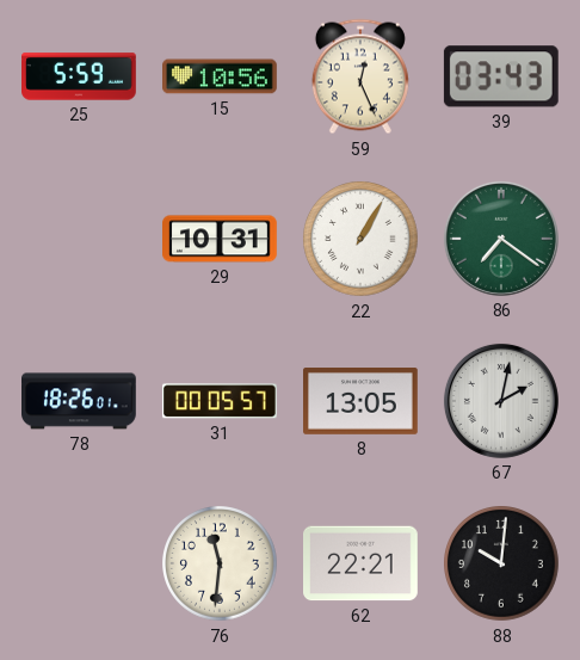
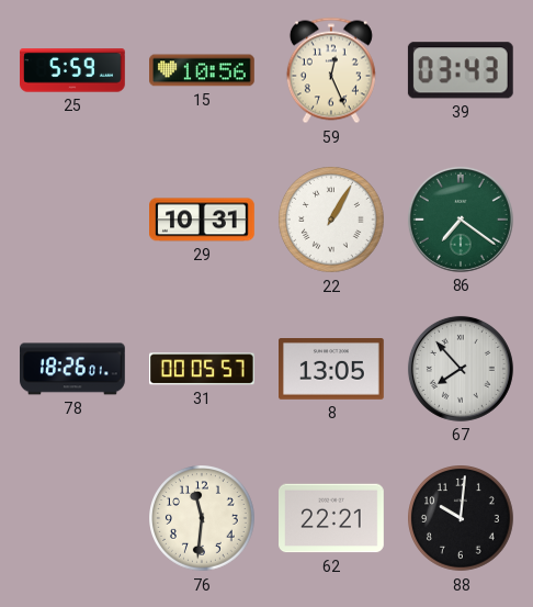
67: 2:02 -> 7:53 (461, 369)
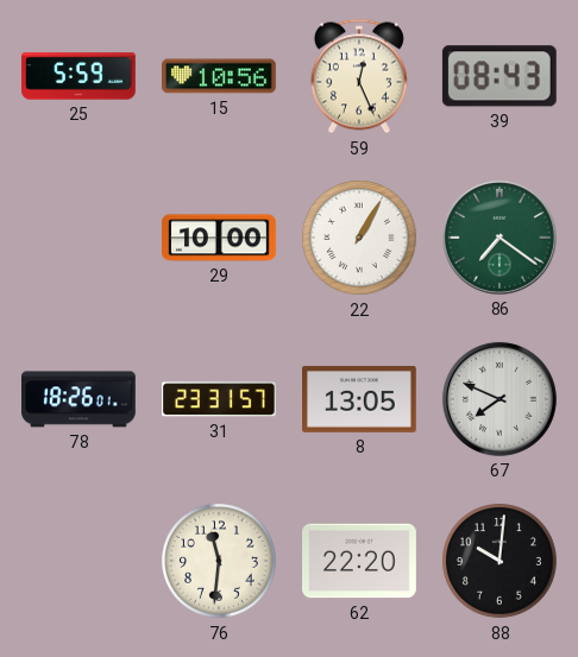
39: 03:43 -> 08:43 (500, 76)
29: 10:31 -> 10:00 (220, 238)
31: 00:05 -> 23:31 (219, 399)
67: 7:53 -> 7:49 (500, 399)
62: 22:21 -> 22:20 (360, 561)
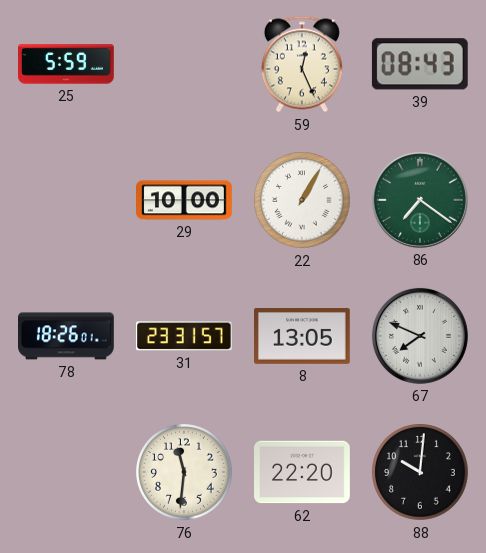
15: 10:56 -> none (220, 76)
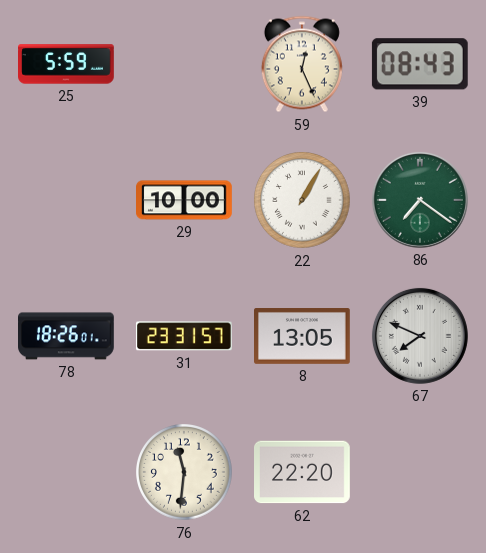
88: 10:01 -> none (421, 473)
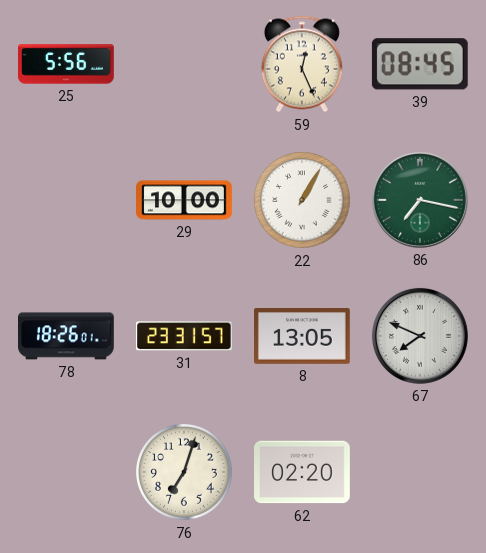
25: 5:59 -> 5:56 (67, 64)
39: 08:43 -> 08:45 (420, 64)
86: 7:21 -> 7:17 (420, 200)
76: 11:31 -> 7:03 (185, 473)
62: 22:20 -> 02:20 (303, 472)
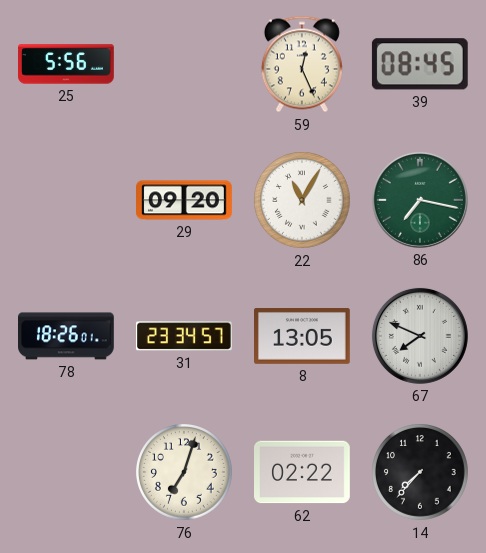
29: 10:00 -> 09:20 (185, 200)
22: 1:05 -> 11:05 (303, 201)
31: 23:31 -> 23:34 (184, 336)
62: 02:20 -> 02:22 (303, 472)
14: none -> 7:37 (421, 473)
